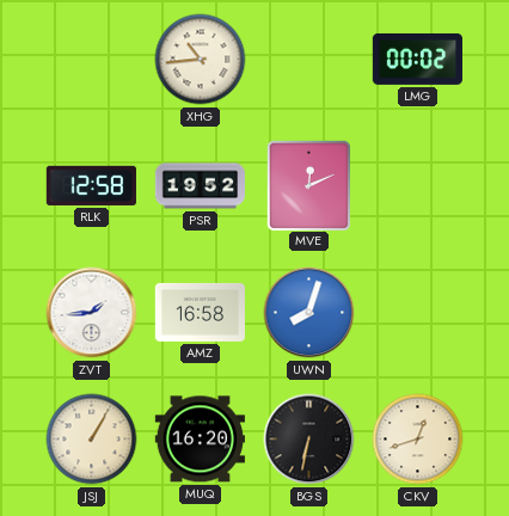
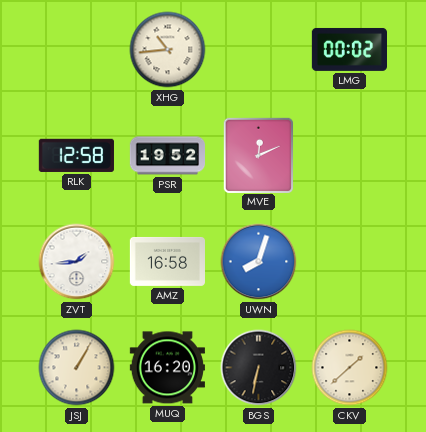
CKV: 12:42 -> 1:38 (350, 368)
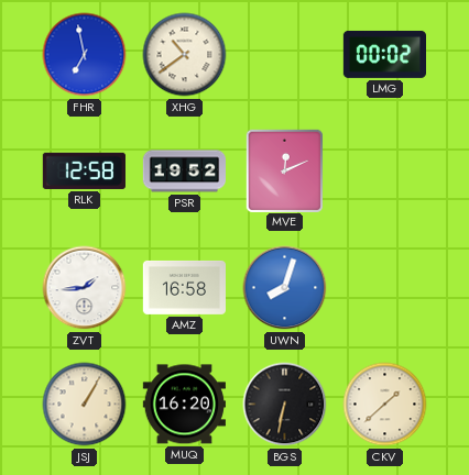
FHR: none -> 6:58 (85, 55)
XHG: 10:44 -> 10:39 (185, 55)
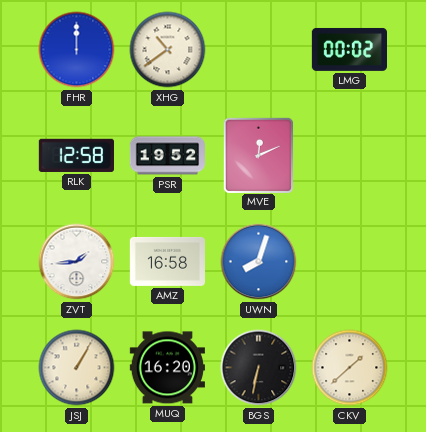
FHR: 6:58 -> 12:00 (77, 50)
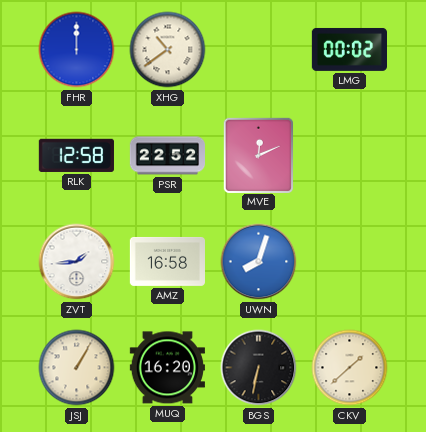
PSR: 19:52 -> 22:52 (167, 156)
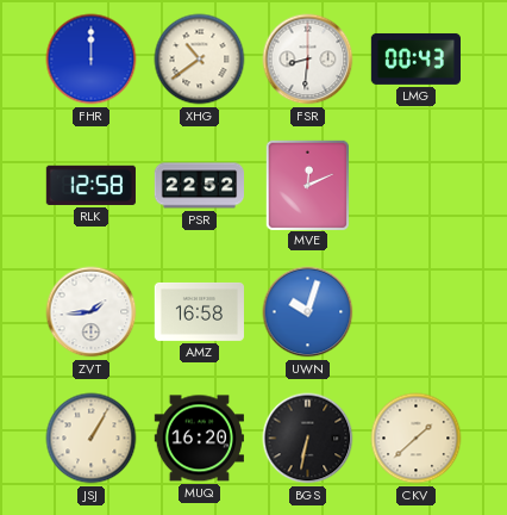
FSR: none -> 8:31 (308, 60)
LMG: 00:02 -> 00:43 (415, 58)
UWN: 8:03 -> 10:03 (308, 312)
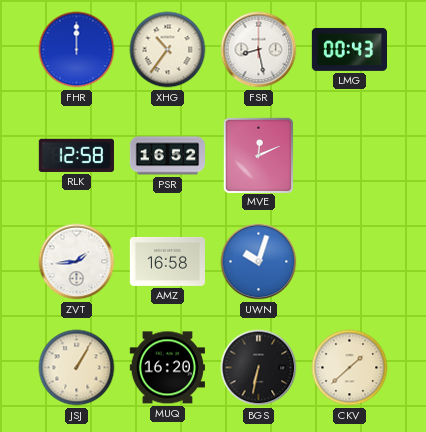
XHG: 10:39 -> 10:36 (168, 50)
FSR: 8:31 -> 8:28 (259, 50)
PSR: 22:52 -> 16:52 (167, 156)
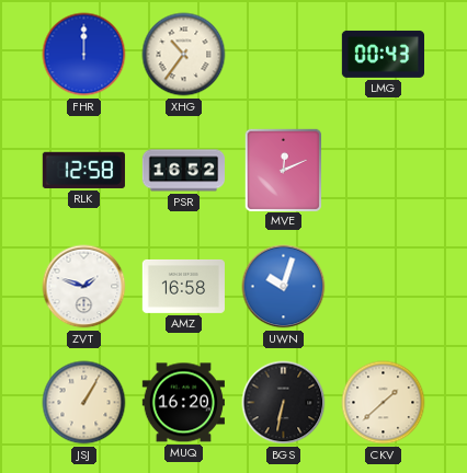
FSR: 8:28 -> none (259, 50)
ZVT: 1:44 -> 1:48 (84, 287)
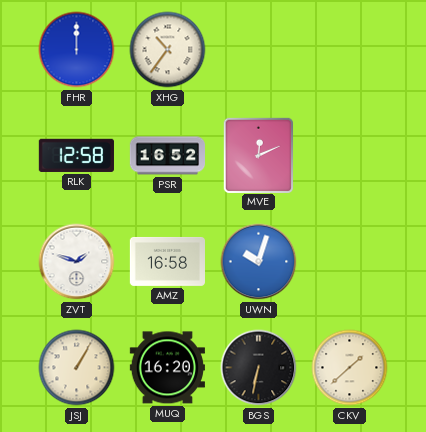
LMG: 00:43 -> none (383, 54)
